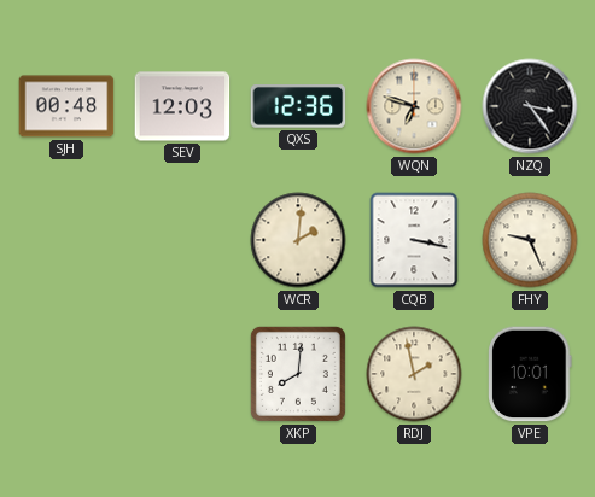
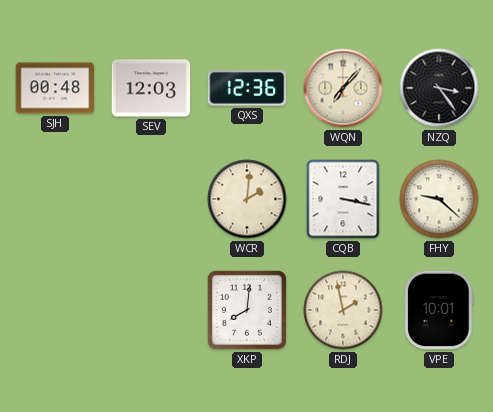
WQN: 6:48 -> 7:07 (343, 88)
FHY: 9:26 -> 9:22 (439, 199)
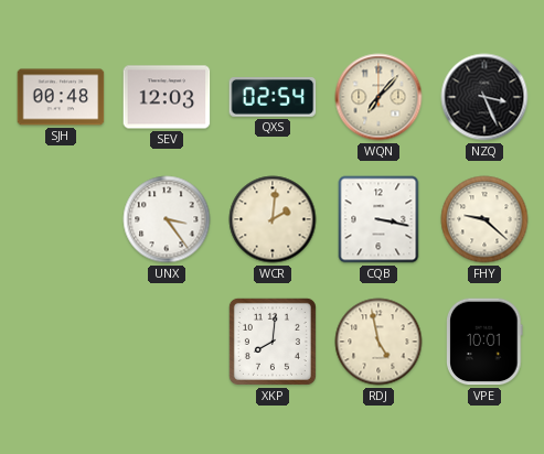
QXS: 12:36 -> 02:54 (273, 98)
NZQ: 3:24 -> 3:26 (484, 97)
UNX: none -> 3:24 (167, 219)
RDJ: 1:58 -> 4:58 (378, 342)
